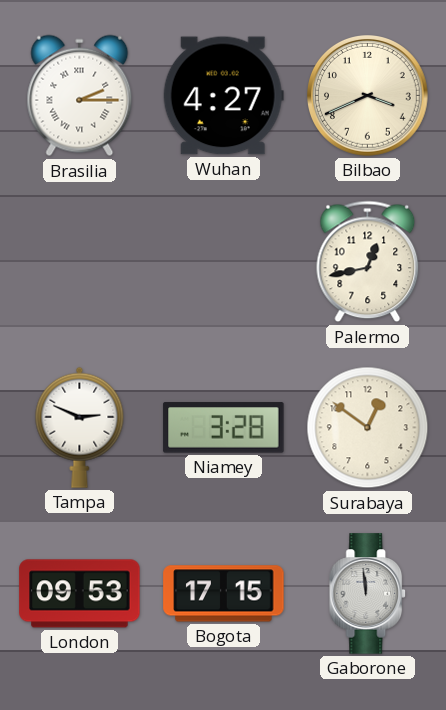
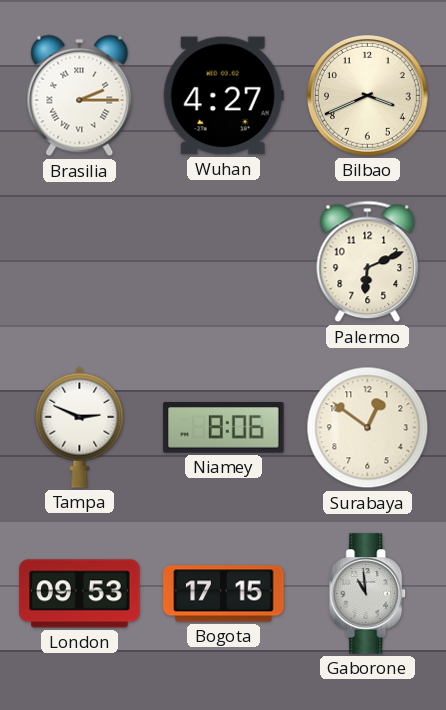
Palermo: 12:43 -> 6:11 (368, 262)
Niamey: 3:28 -> 8:06 (224, 428)
Gaborone: 11:59 -> 10:59 (368, 594)
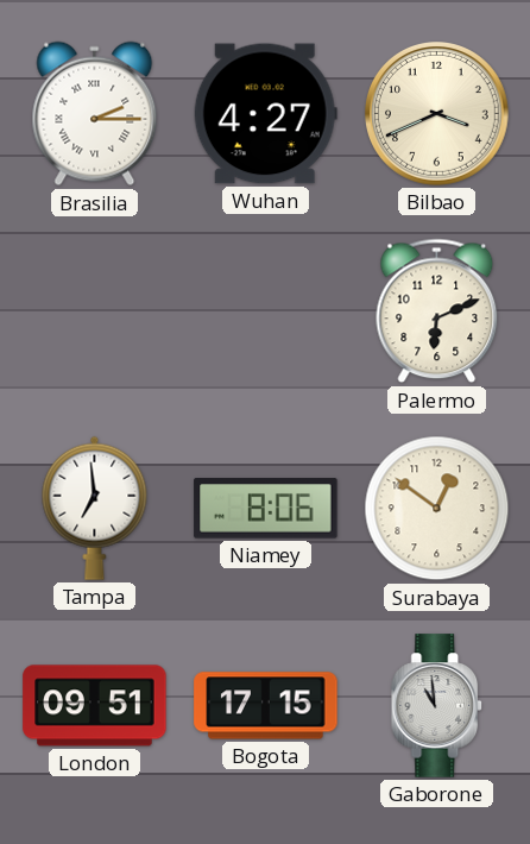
Tampa: 2:49 -> 6:59 (95, 508)
London: 09:53 -> 09:51 (95, 706)
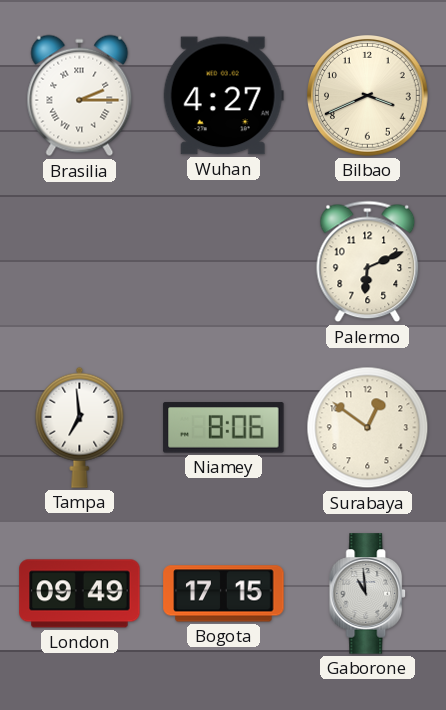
London: 09:51 -> 09:49 (80, 594)
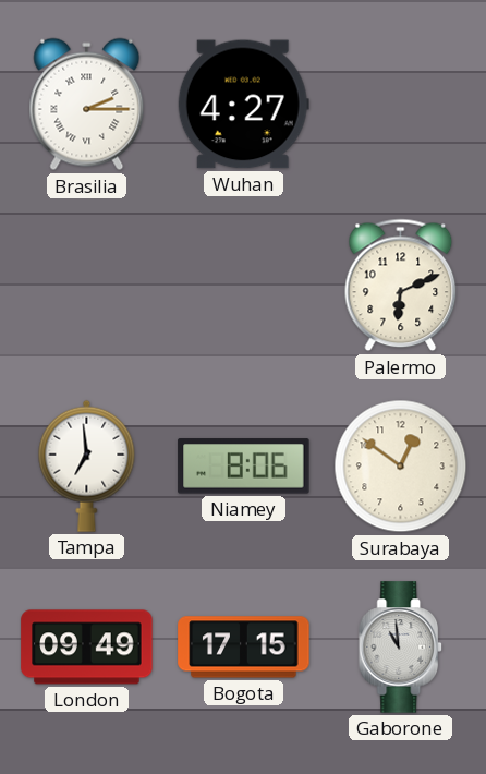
Bilbao: 3:41 -> none (368, 96)
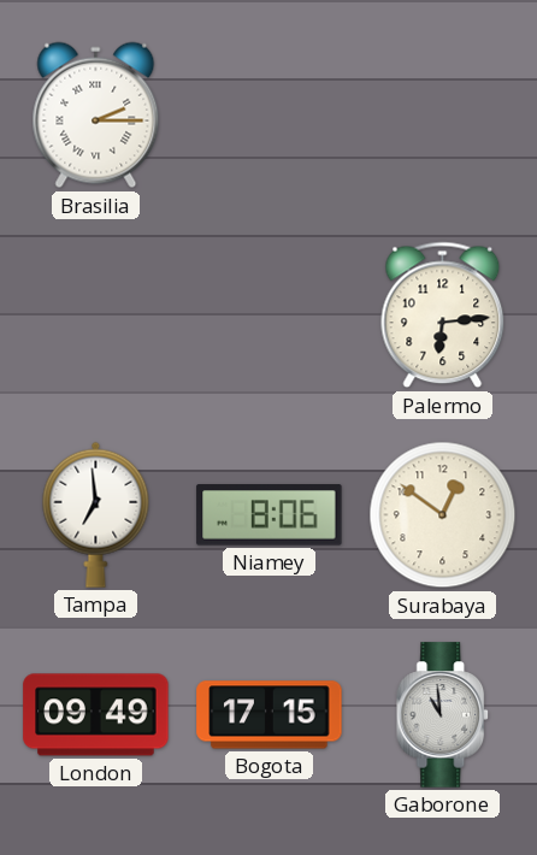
Wuhan: 4:27 -> none (243, 105)
Palermo: 6:11 -> 6:14 (443, 316)
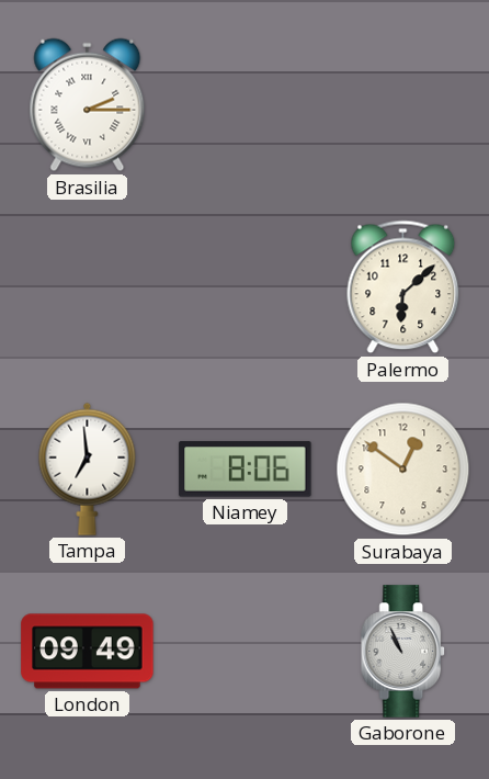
Palermo: 6:14 -> 6:08 (403, 287)
Bogota: 17:15 -> none (270, 715)
Gaborone: 10:59 -> 10:56 (403, 652)
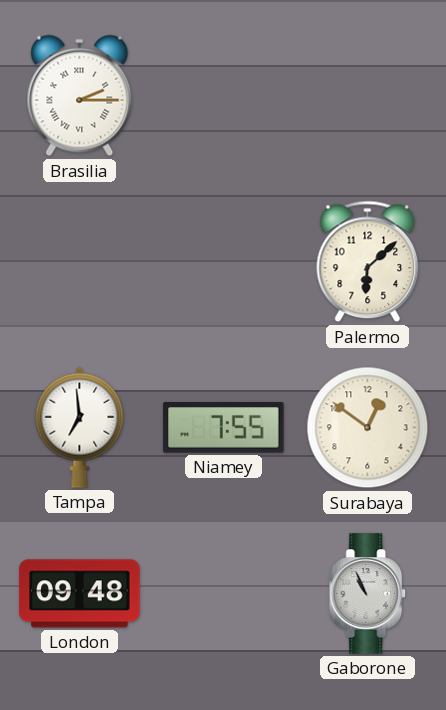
Niamey: 8:06 -> 7:55 (224, 428)
London: 09:49 -> 09:48 (80, 594)
